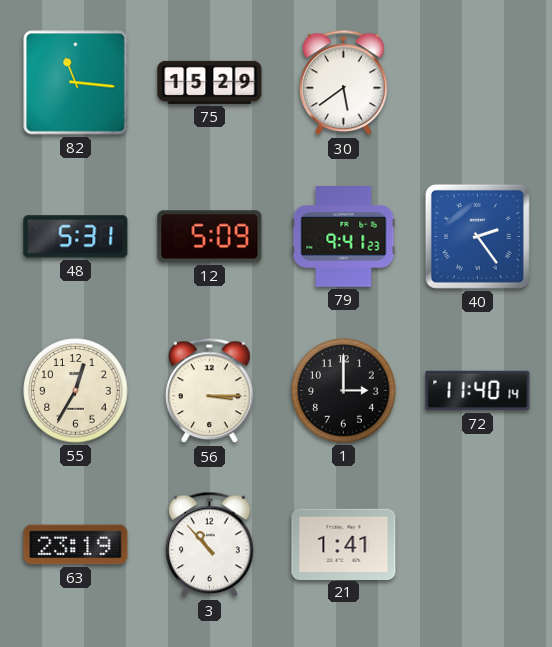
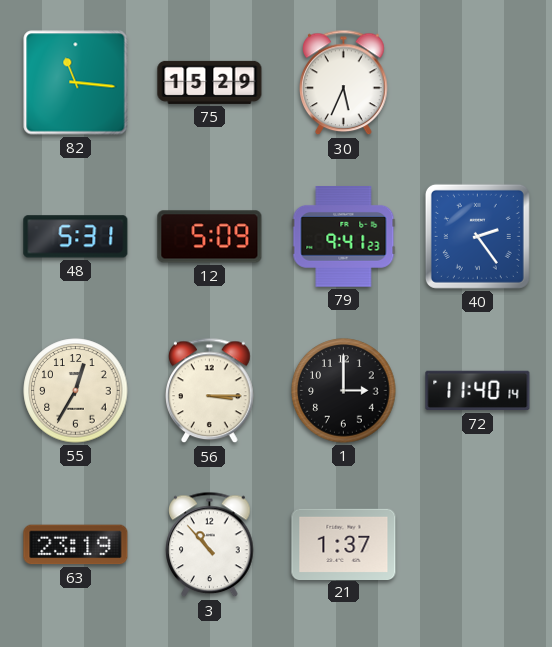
30: 5:39 -> 5:34 (344, 83)
21: 1:41 -> 1:37 (344, 544)
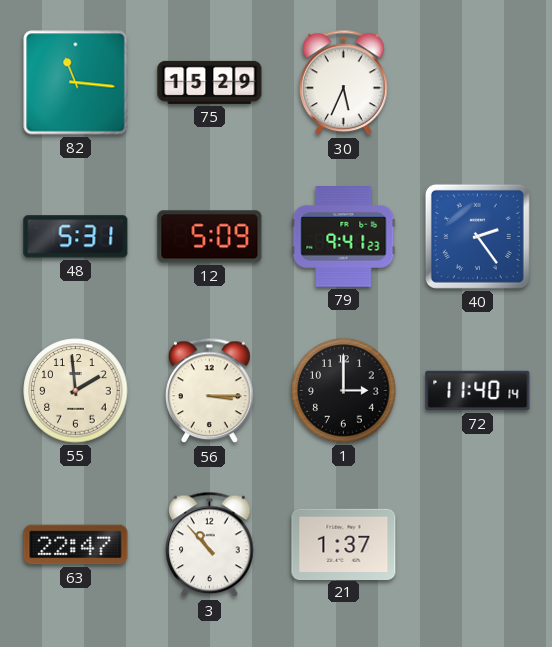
55: 12:35 -> 1:59 (76, 391)
63: 23:19 -> 22:47 (76, 545)
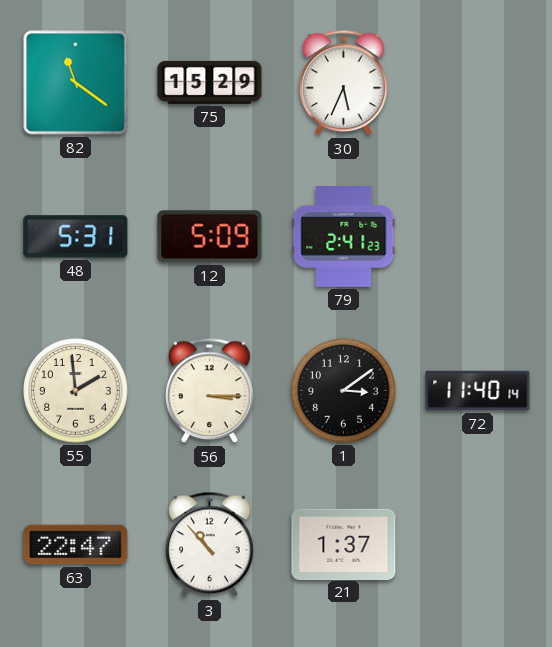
82: 11:16 -> 11:21 (76, 83)
79: 9:41 -> 2:41 (344, 237)
40: 2:24 -> none (477, 236)
1: 3:00 -> 3:09 (344, 391)
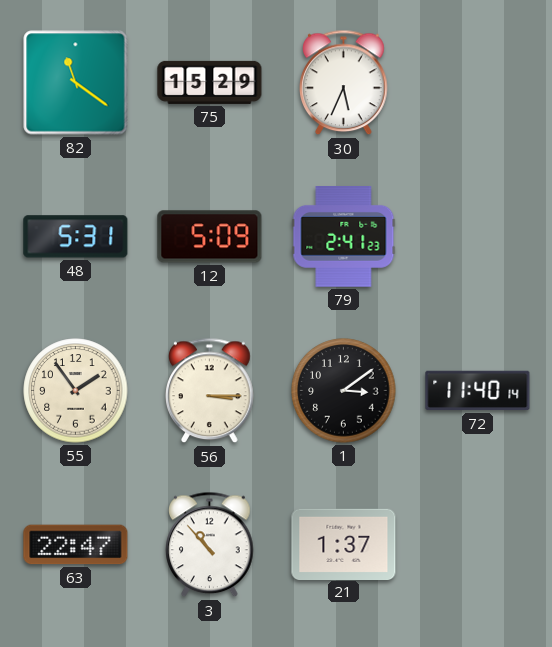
55: 1:59 -> 1:54 (76, 391)
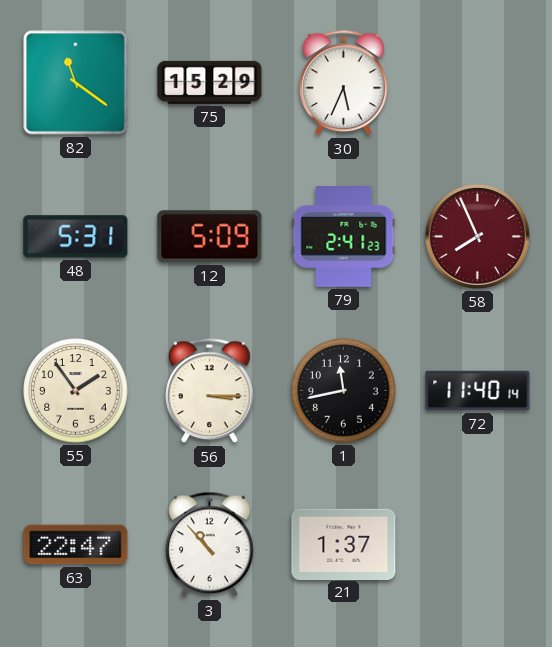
58: none -> 7:56 (477, 236)
1: 3:09 -> 11:43 (344, 391)
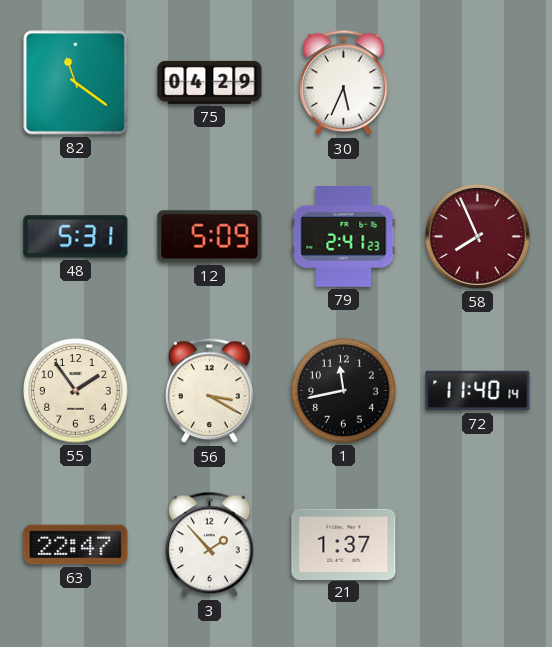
75: 15:29 -> 04:29 (210, 82)
56: 3:15 -> 3:20 (210, 391)
3: 10:53 -> 1:53 (210, 545)
